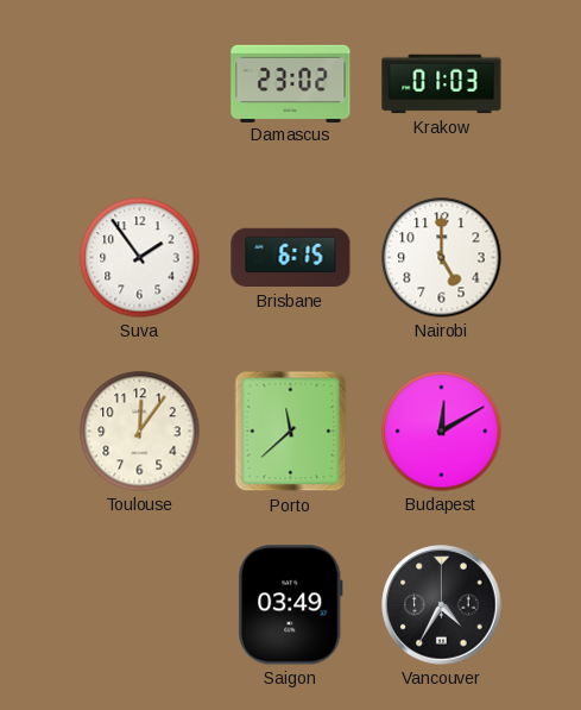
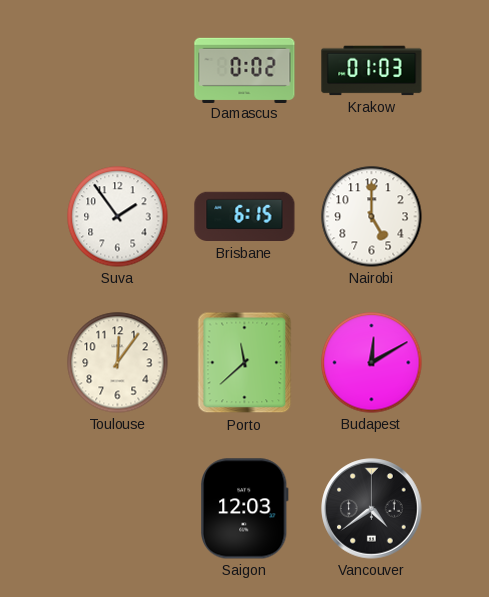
Damascus: 23:02 -> 0:02 (245, 70)
Saigon: 03:49 -> 12:03 (244, 509)
Vancouver: 4:35 -> 4:39 (372, 509)
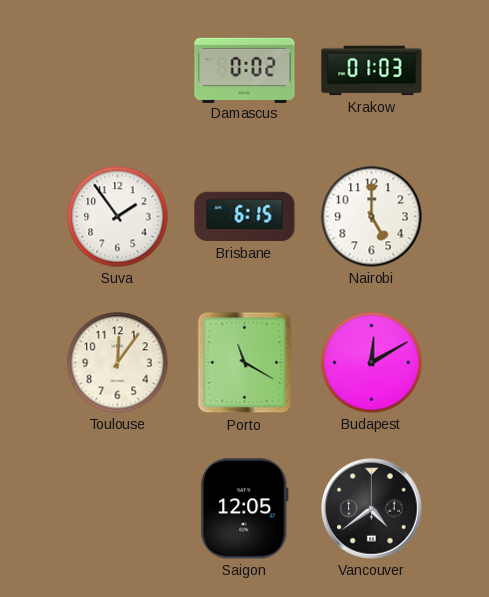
Porto: 11:38 -> 11:20 (245, 363)
Saigon: 12:03 -> 12:05 (244, 509)
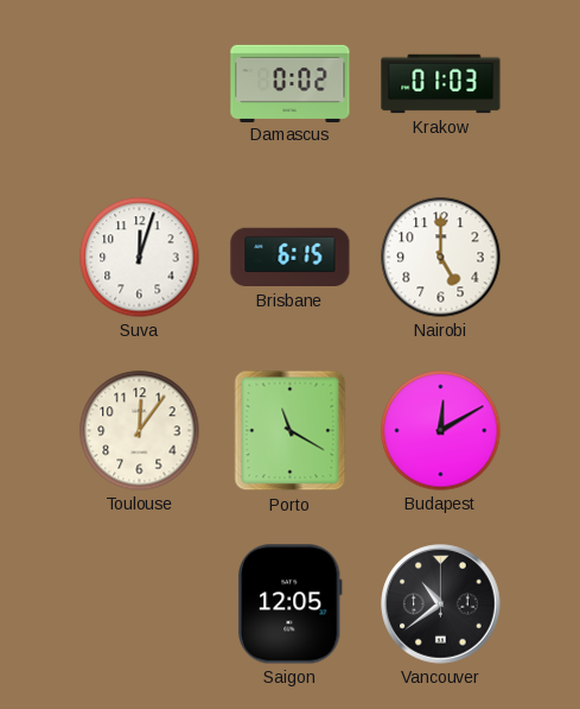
Suva: 1:54 -> 12:03 (140, 258)
Vancouver: 4:39 -> 10:39 (441, 604)
